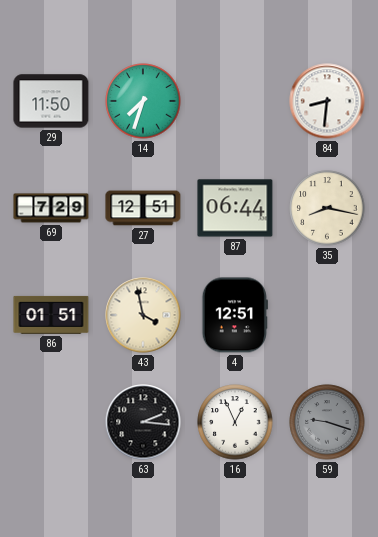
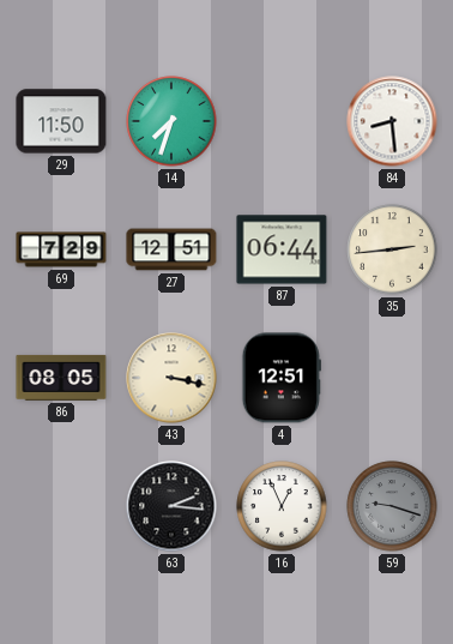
84: 8:31 -> 8:29 (392, 121)
35: 8:17 -> 2:44 (392, 249)
86: 01:51 -> 08:05 (61, 378)
43: 3:58 -> 3:17 (171, 378)
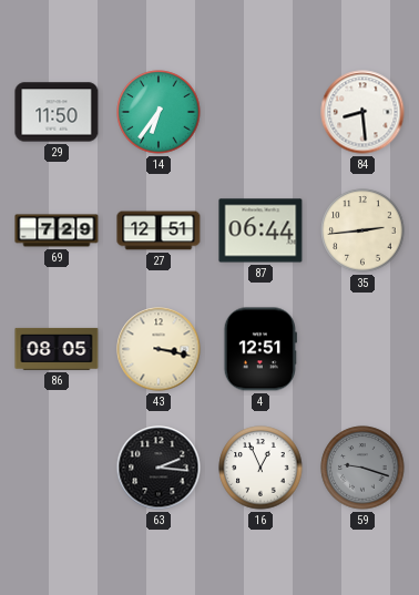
14: 7:33 -> 6:36 (159, 112)
